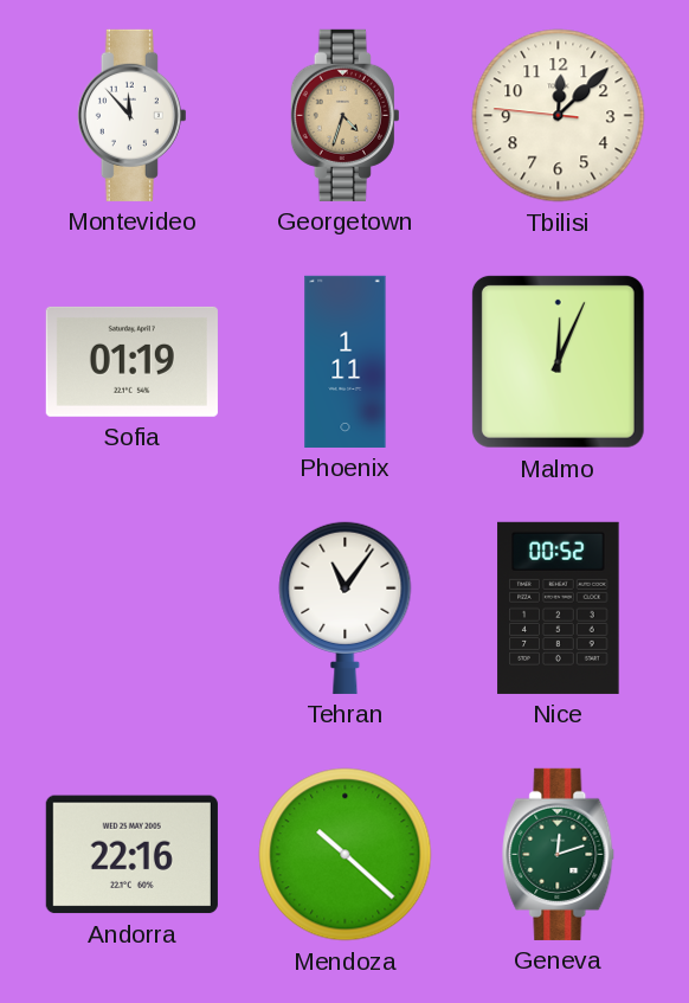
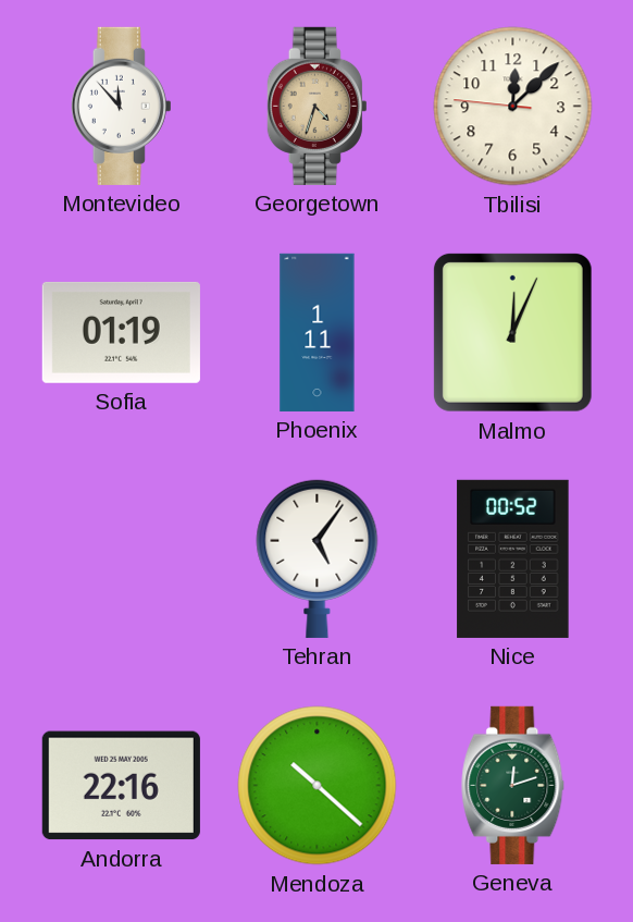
Tehran: 11:06 -> 5:06 (318, 558)
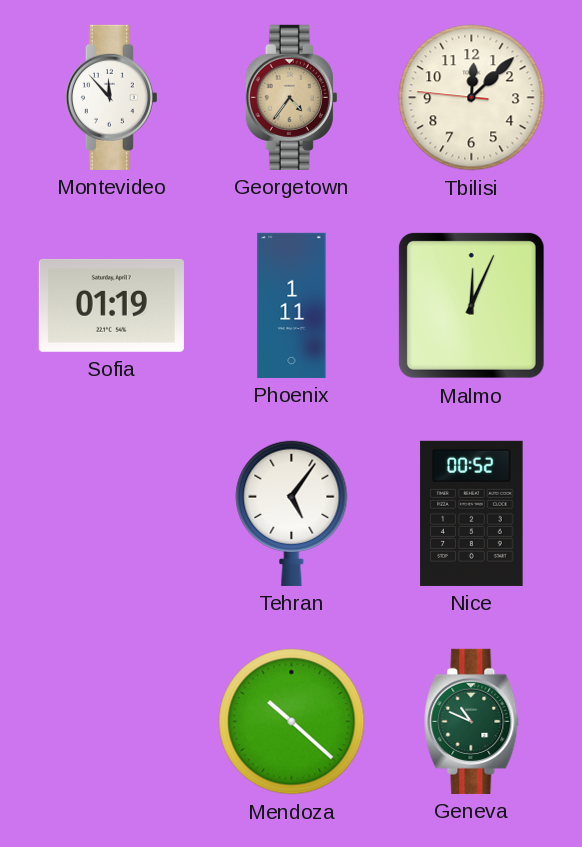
Georgetown: 4:33 -> 4:36 (291, 97)
Andorra: 22:16 -> none (121, 786)
Geneva: 12:12 -> 10:49 (472, 721)
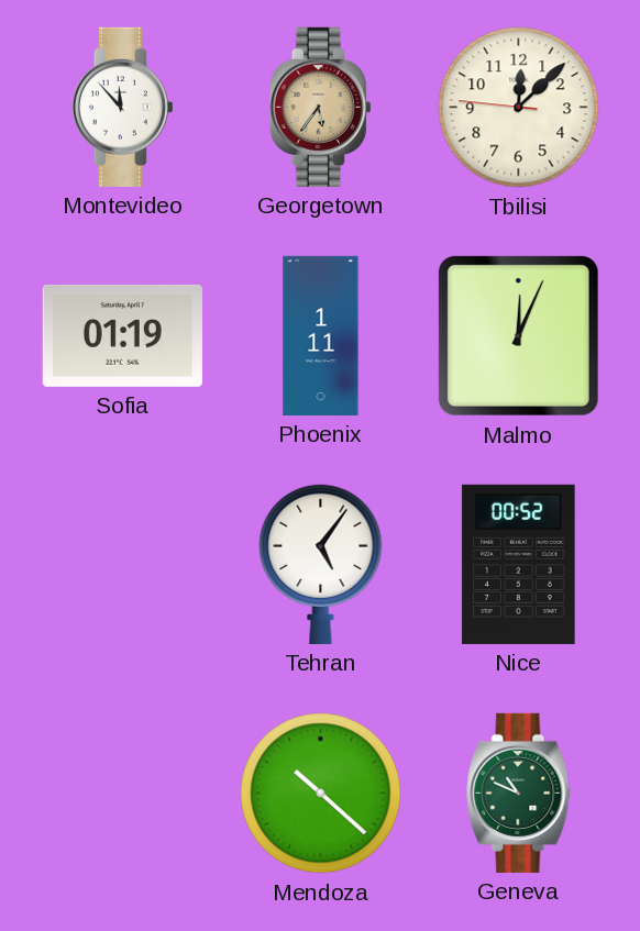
Georgetown: 4:36 -> 5:36 (320, 107)
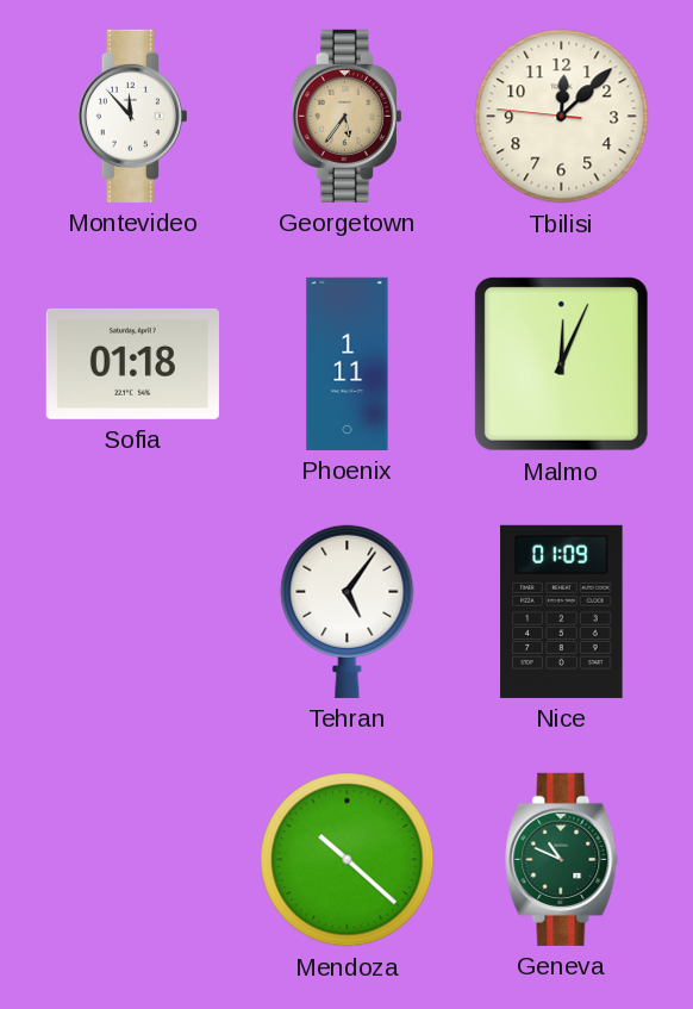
Sofia: 01:19 -> 01:18 (132, 363)
Nice: 00:52 -> 01:09 (562, 611)
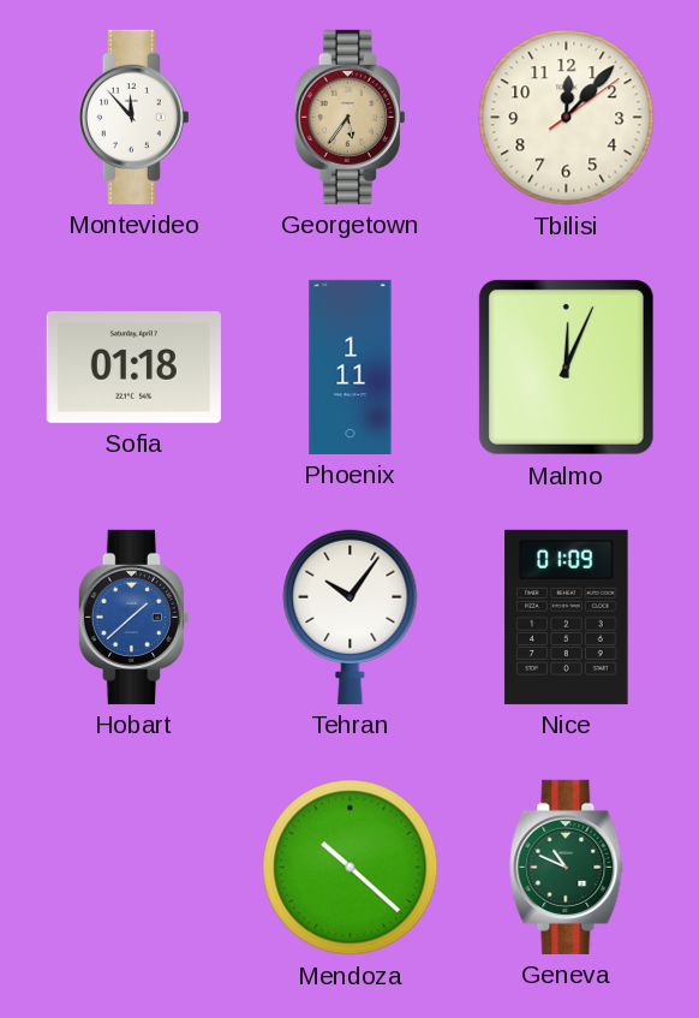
Tbilisi: 12:07:46 -> 12:07:09 (567, 118)
Hobart: none -> 1:38 (133, 617)
Tehran: 5:06 -> 10:06 (351, 617)
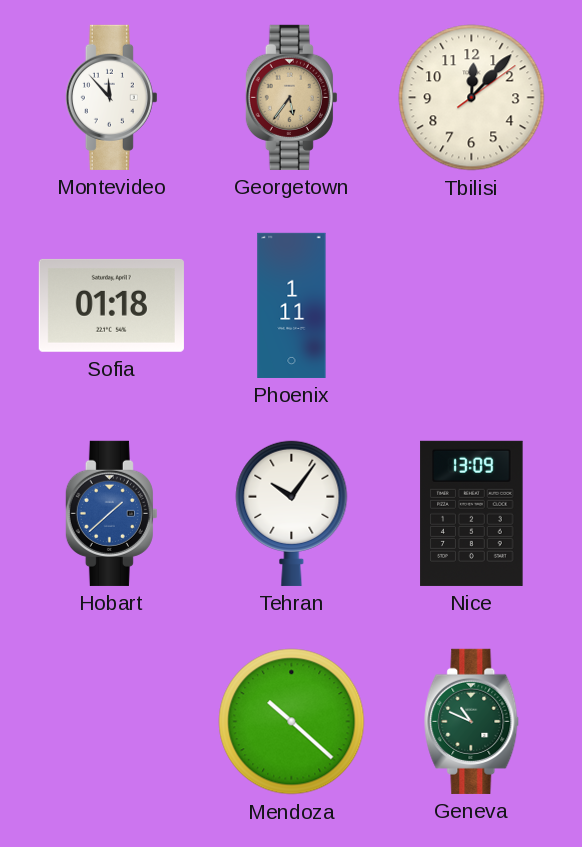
Malmo: 12:04 -> none (566, 367)
Nice: 01:09 -> 13:09 (472, 513)
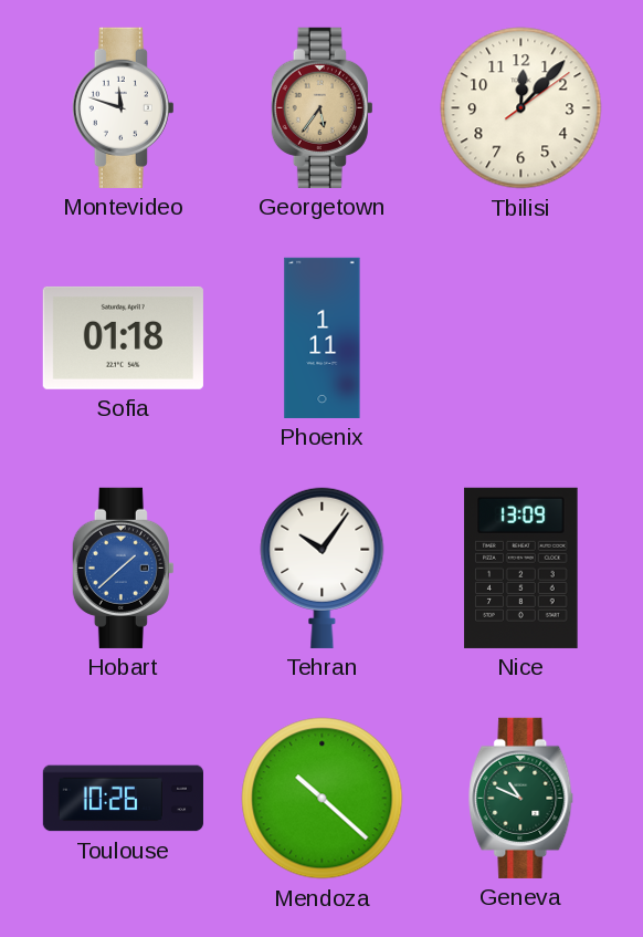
Montevideo: 11:53 -> 11:48 (123, 107)
Toulouse: none -> 10:26 (123, 799)
